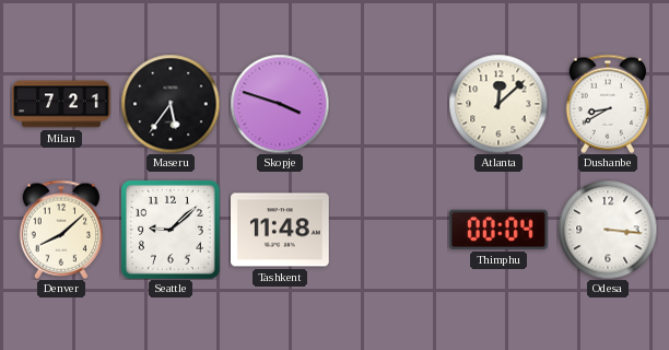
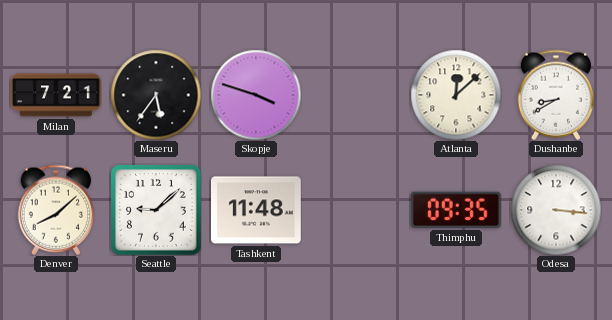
Thimphu: 00:04 -> 09:35 (456, 210)
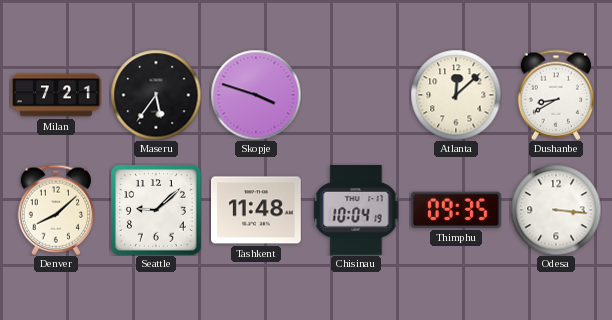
Chisinau: none -> 10:04 (356, 211)
